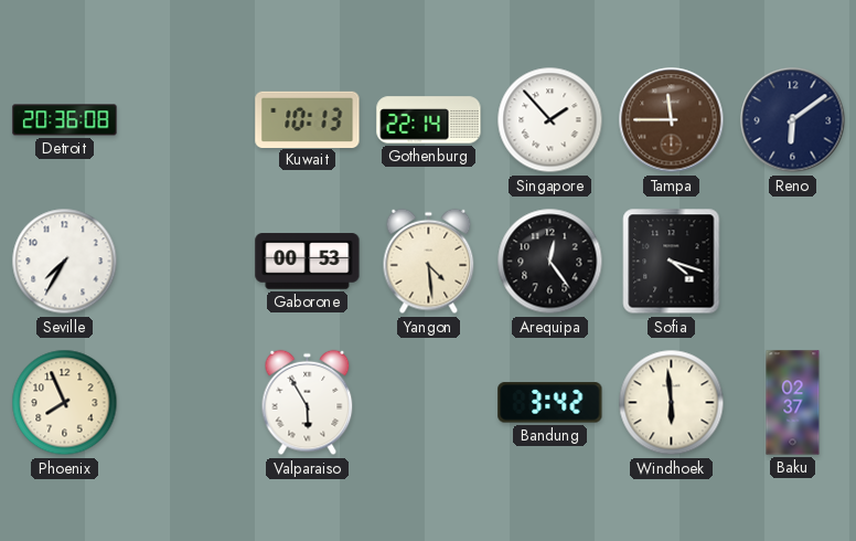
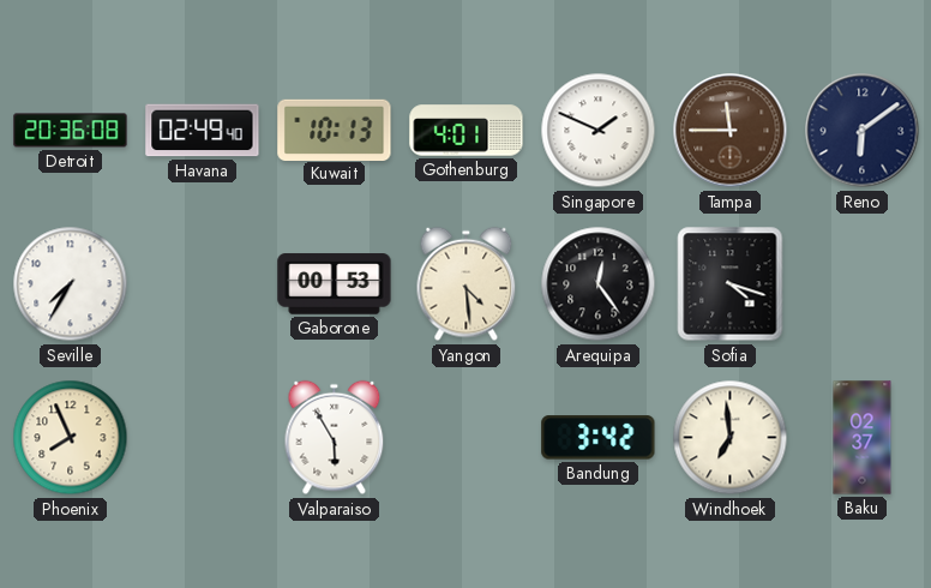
Havana: none -> 02:49 (203, 131)
Gothenburg: 22:14 -> 4:01 (467, 131)
Singapore: 1:53 -> 1:49 (599, 131)
Windhoek: 5:59 -> 6:59 (731, 438)
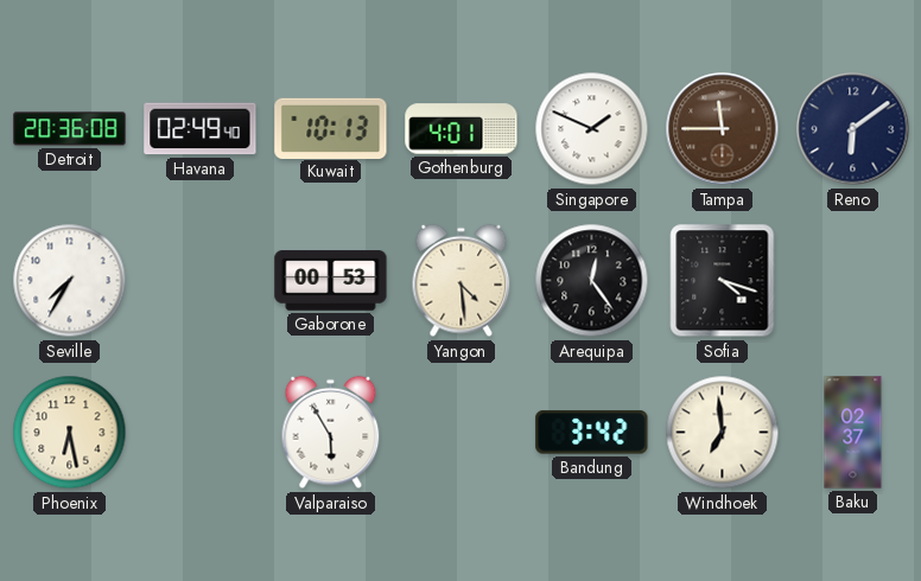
Phoenix: 7:56 -> 6:28 (70, 433)
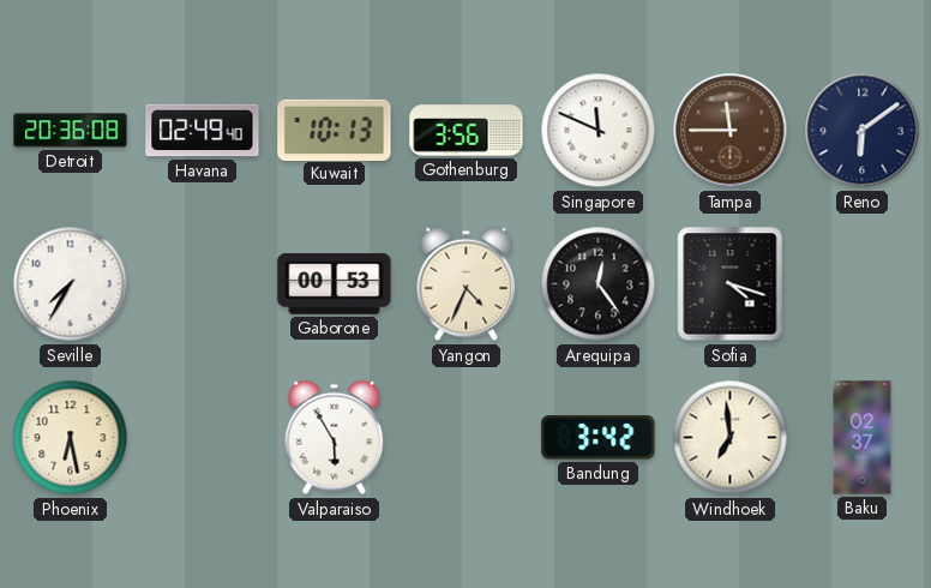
Gothenburg: 4:01 -> 3:56 (467, 131)
Singapore: 1:49 -> 11:49 (599, 131)
Yangon: 4:29 -> 4:34 (467, 284)
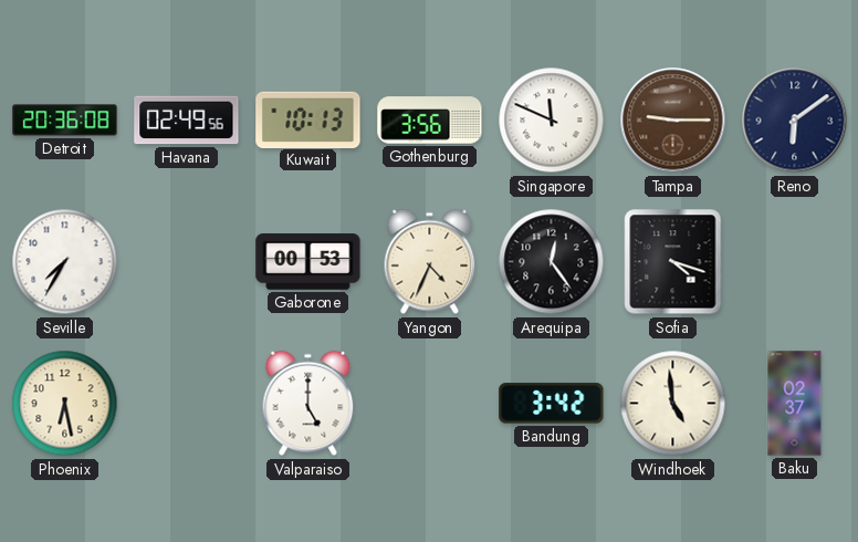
Havana: 02:49:40 -> 02:49:56 (187, 121)
Tampa: 11:45 -> 9:15 (673, 121)
Valparaiso: 5:55 -> 5:00 (308, 404)
Windhoek: 6:59 -> 4:59 (673, 404)
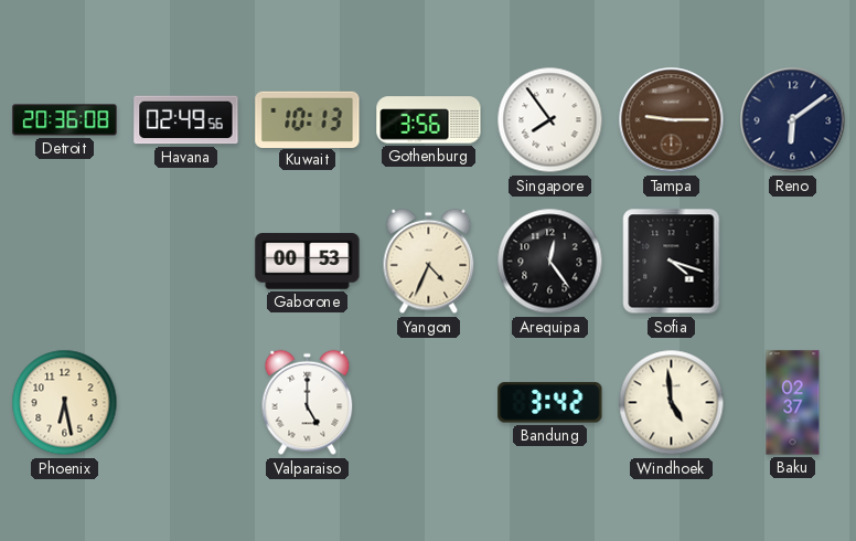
Singapore: 11:49 -> 7:54 (550, 120)
Seville: 7:35 -> none (65, 262)
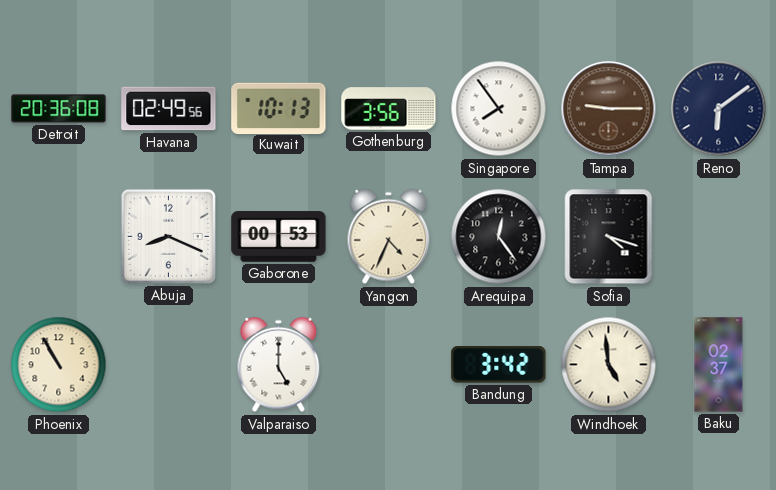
Abuja: none -> 8:19 (168, 236)
Phoenix: 6:28 -> 10:55 (59, 365)
